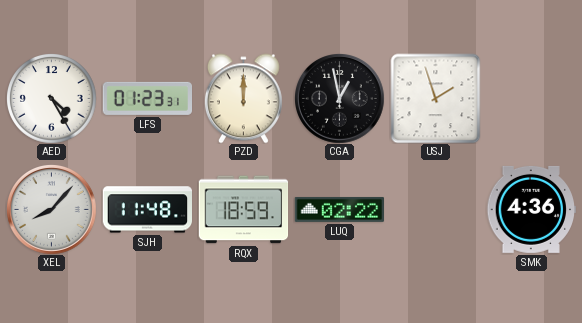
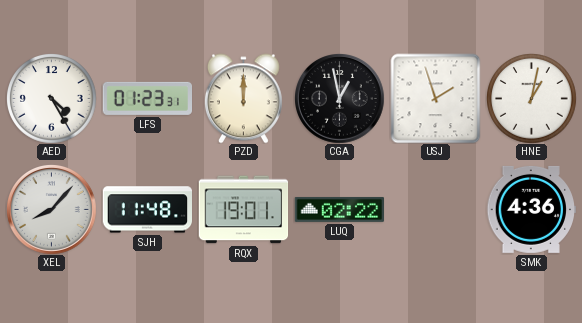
HNE: none -> 1:02 (532, 99)
RQX: 18:59 -> 19:01 (243, 210)
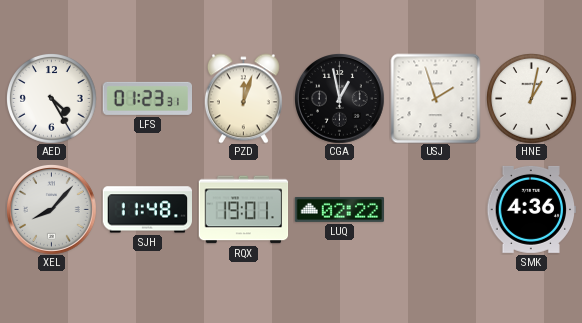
PZD: 12:00 -> 12:03 (243, 98)
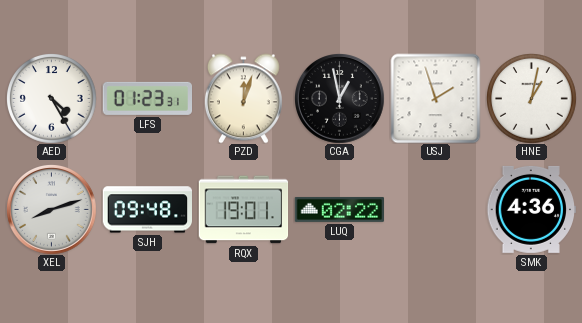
XEL: 8:07 -> 8:12 (52, 210)
SJH: 11:48 -> 09:48 (147, 210)
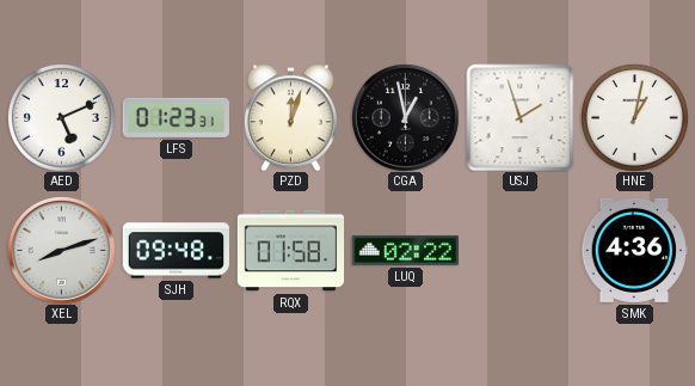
AED: 4:25 -> 5:11 (62, 118)
RQX: 19:01 -> 01:58 (290, 251)
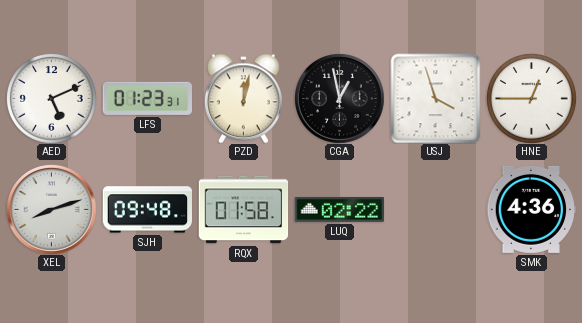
PZD: 12:03 -> 12:02 (243, 98)
USJ: 1:57 -> 3:57 (435, 98)
HNE: 1:02 -> 12:45 (532, 99)
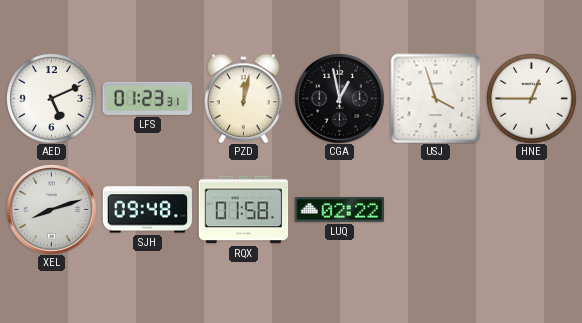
SMK: 4:36 -> none (531, 209)
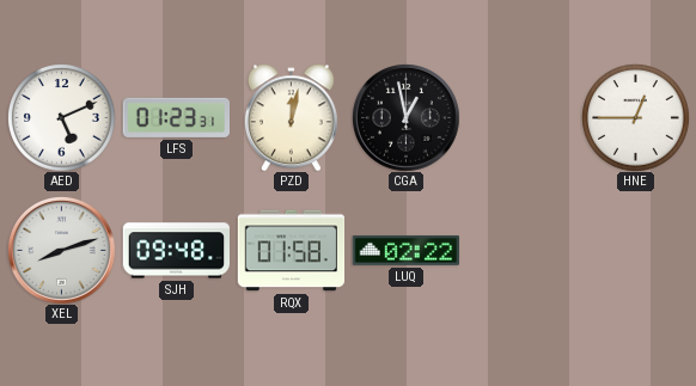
USJ: 3:57 -> none (435, 98)
